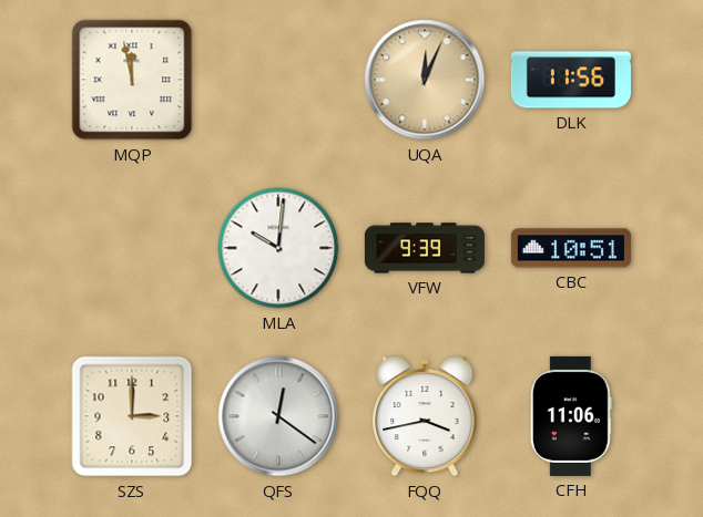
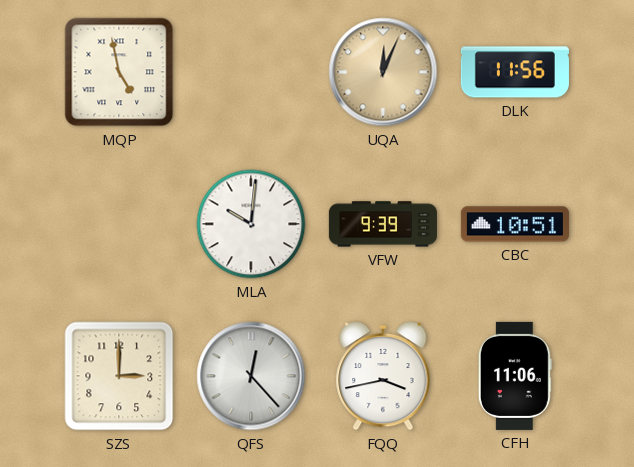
MQP: 11:58 -> 4:58 (119, 72)
QFS: 12:21 -> 12:23 (251, 376)
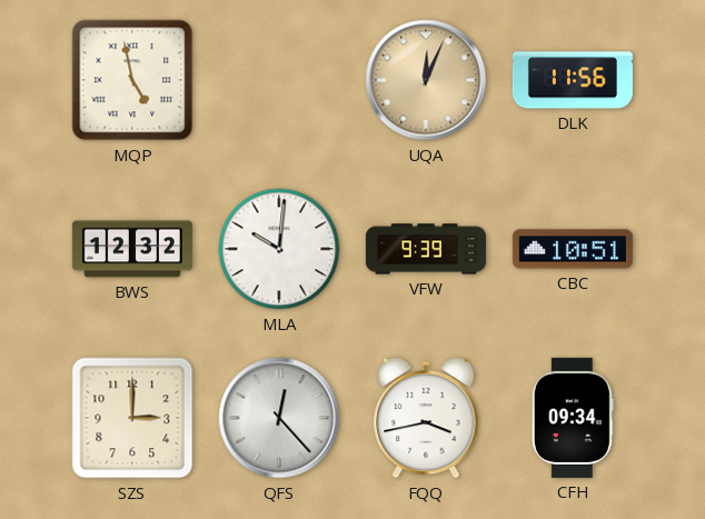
BWS: none -> 12:32 (132, 249)
CFH: 11:06 -> 09:34 (573, 418)
